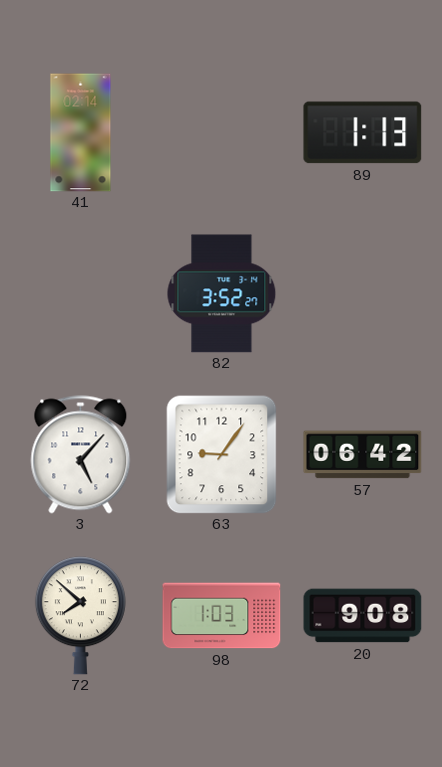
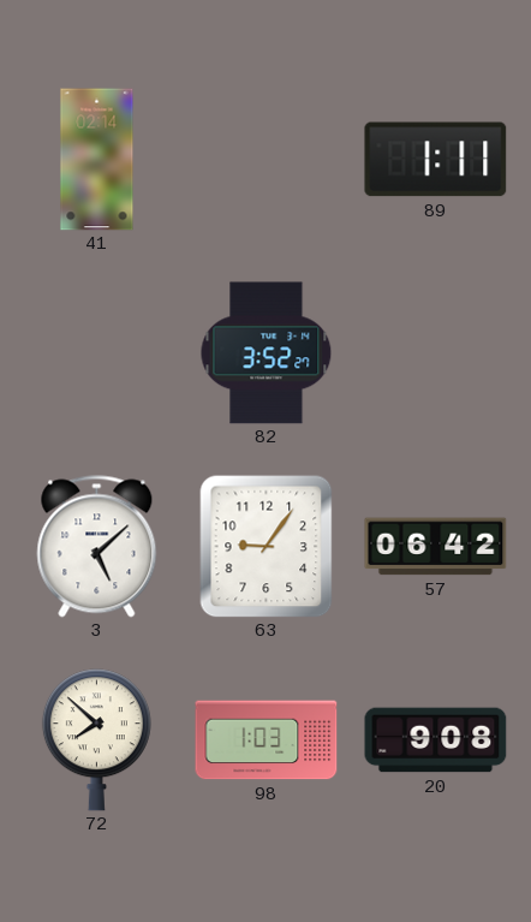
89: 1:13 -> 1:11 (436, 160)
3: 5:07 -> 5:08 (97, 547)
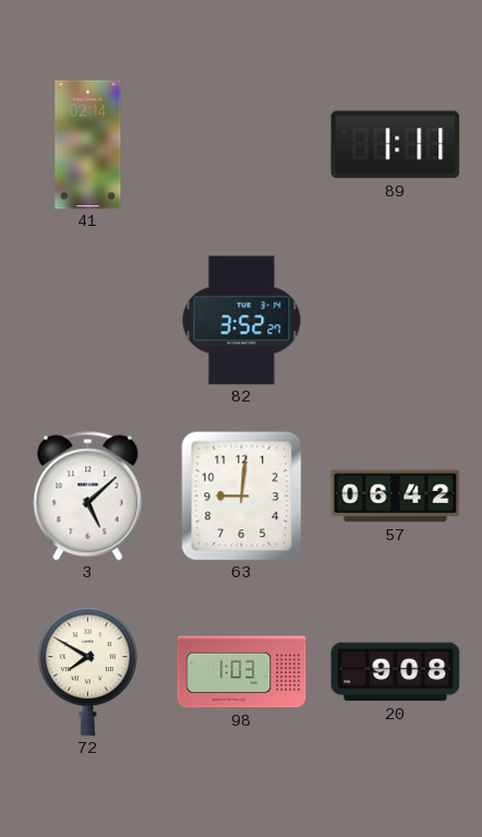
63: 9:06 -> 9:01 (242, 495)
72: 7:52 -> 7:50 (87, 672)
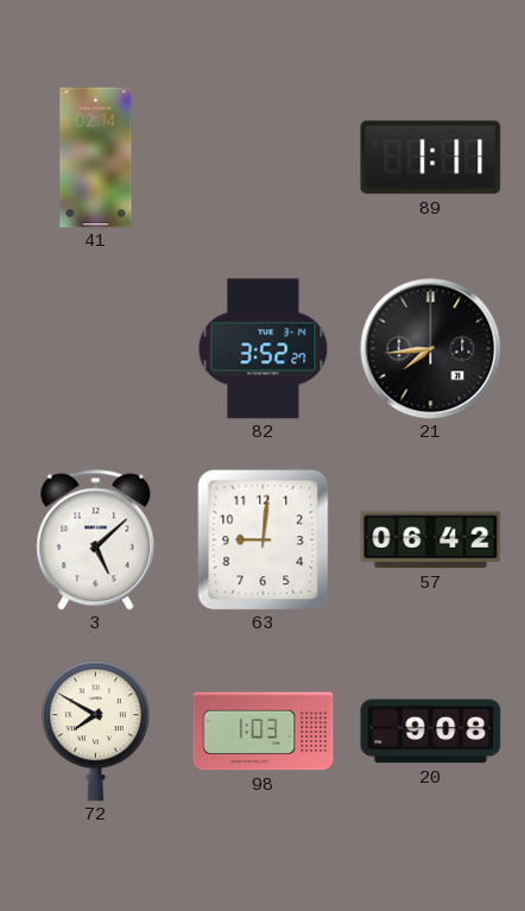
21: none -> 7:44 (431, 349)
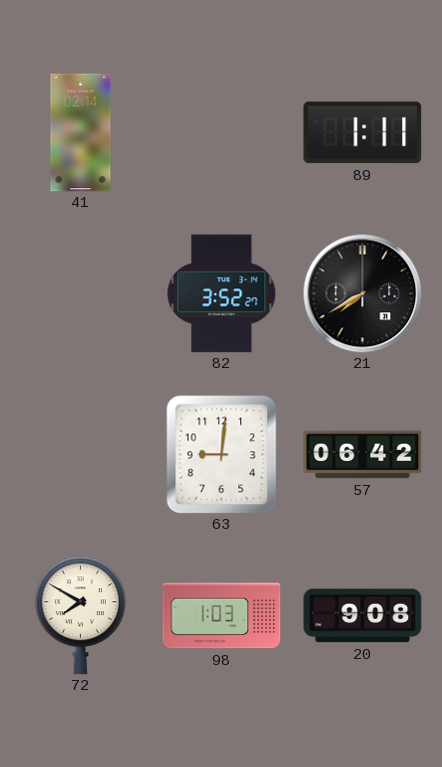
21: 7:44 -> 7:40 (363, 294)
3: 5:08 -> none (96, 540)
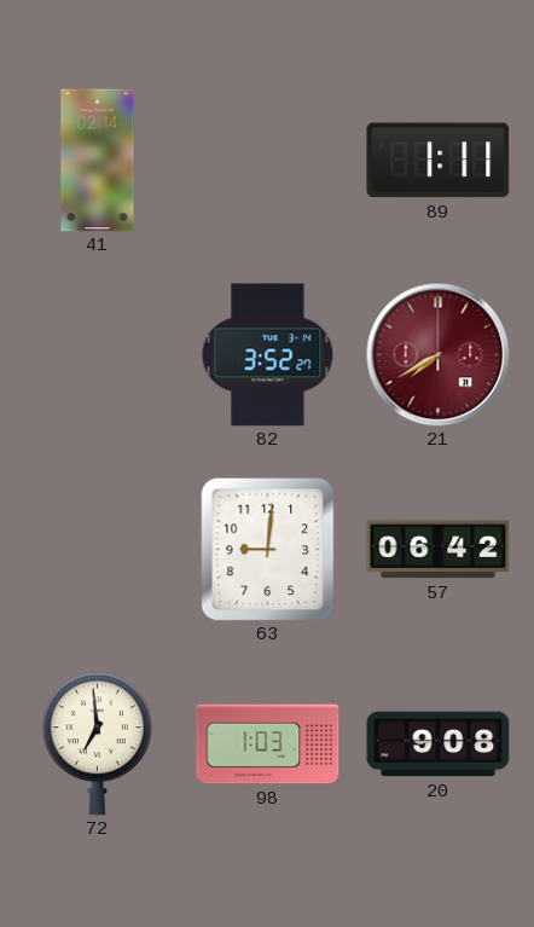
21 dial: black -> burgundy (439, 355)
72: 7:50 -> 6:59 (97, 745)
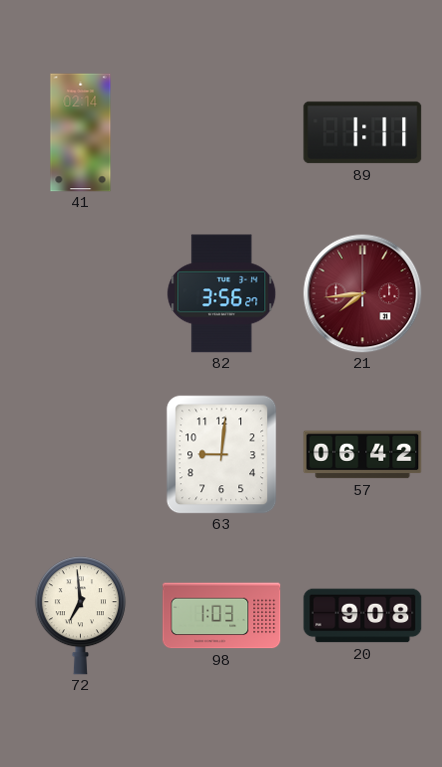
82: 3:52 -> 3:56 (222, 294)
21: 7:40 -> 7:44 (363, 294)
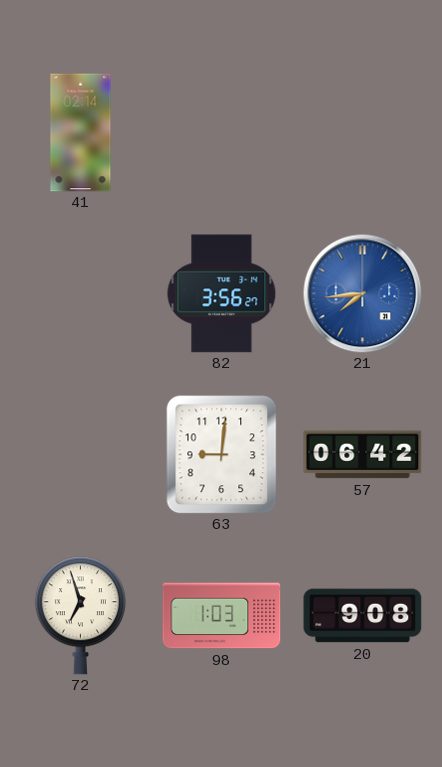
89: 1:11 -> none (363, 133)
21 dial: burgundy -> blue (363, 294)
72: 6:59 -> 6:57 (80, 616)
